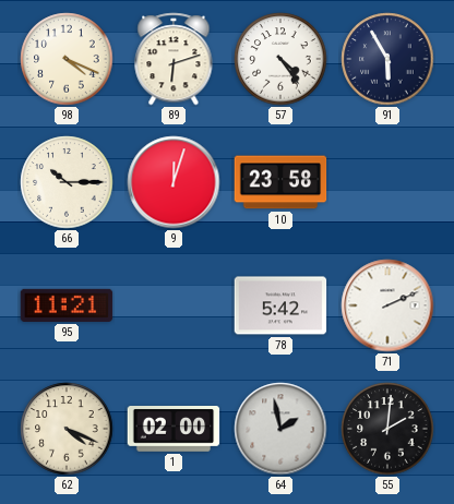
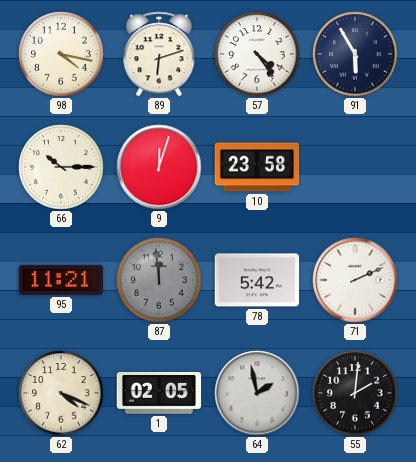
98: 4:19 -> 4:17 (61, 54)
87: none -> 11:59 (159, 280)
1: 02:00 -> 02:05 (159, 394)
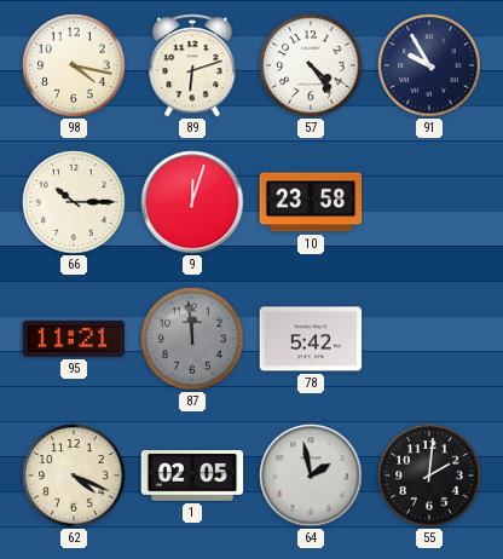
91: 5:55 -> 9:55 (429, 65)
71: 2:11 -> none (355, 280)
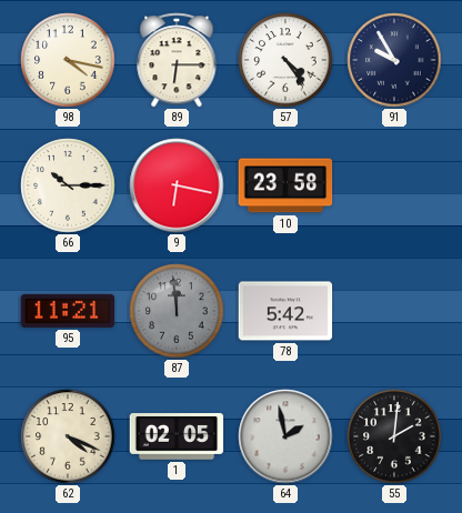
89: 6:12 -> 6:15 (177, 60)
9: 12:03 -> 6:17 (177, 185)
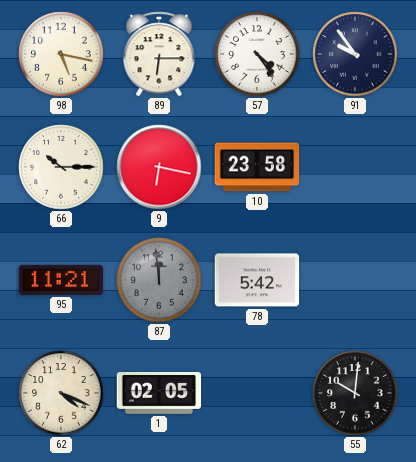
98: 4:17 -> 5:17 (61, 54)
91: 9:55 -> 9:54 (355, 54)
64: 1:58 -> none (285, 436)
55: 2:01 -> 10:01 (355, 393)
